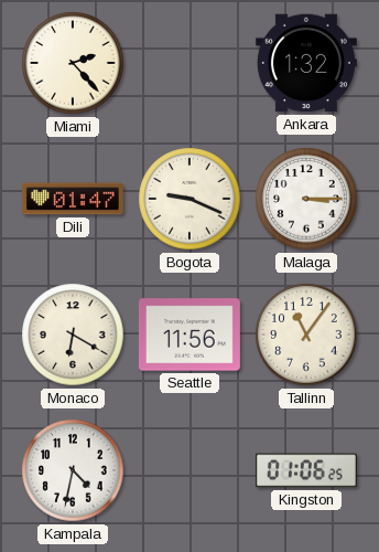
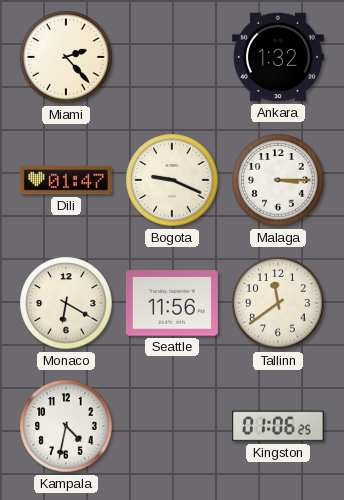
Tallinn: 11:06 -> 11:39 (278, 303)
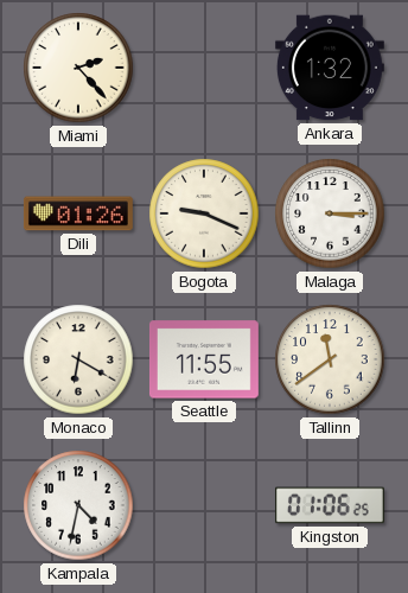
Dili: 01:47 -> 01:26 (78, 213)
Seattle: 11:56 -> 11:55 (204, 359)
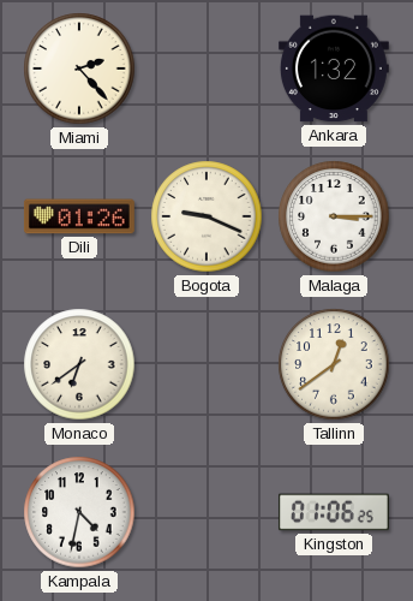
Monaco: 6:20 -> 6:39 (79, 364)
Seattle: 11:55 -> none (204, 359)
Tallinn: 11:39 -> 12:39 (334, 364)
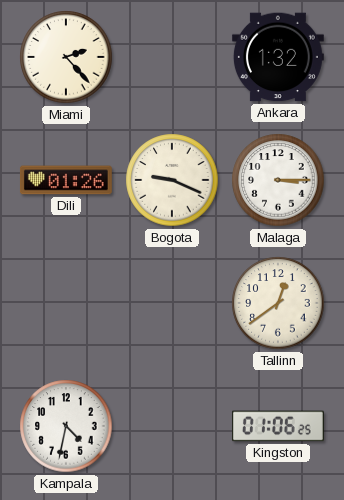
Monaco: 6:39 -> none (79, 364)
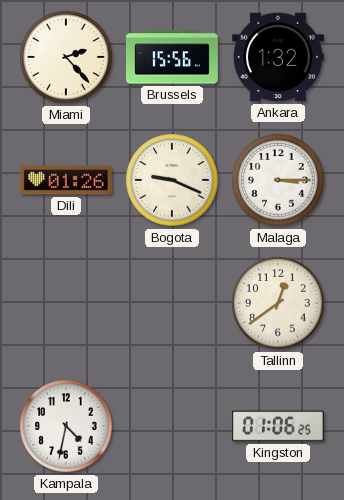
Brussels: none -> 15:56 (172, 57)
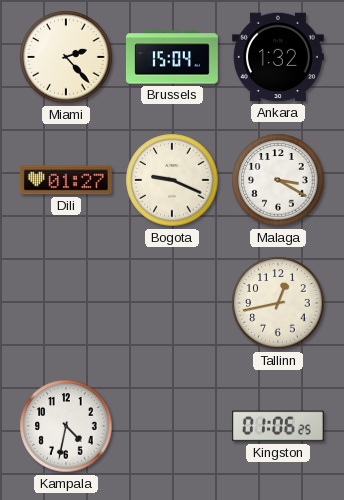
Brussels: 15:56 -> 15:04 (172, 57)
Dili: 01:26 -> 01:27 (66, 180)
Malaga: 3:15 -> 3:20 (278, 180)
Tallinn: 12:39 -> 12:43 (278, 303)
